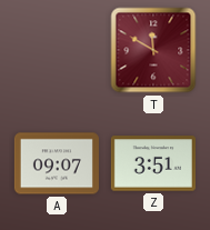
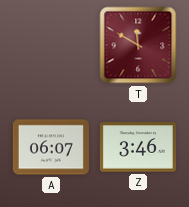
A: 09:07 -> 06:07 (51, 147)
Z: 3:51 -> 3:46 (138, 147)
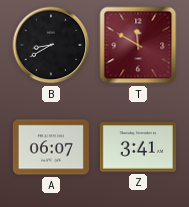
B: none -> 8:40 (51, 45)
Z: 3:46 -> 3:41 (138, 147)
